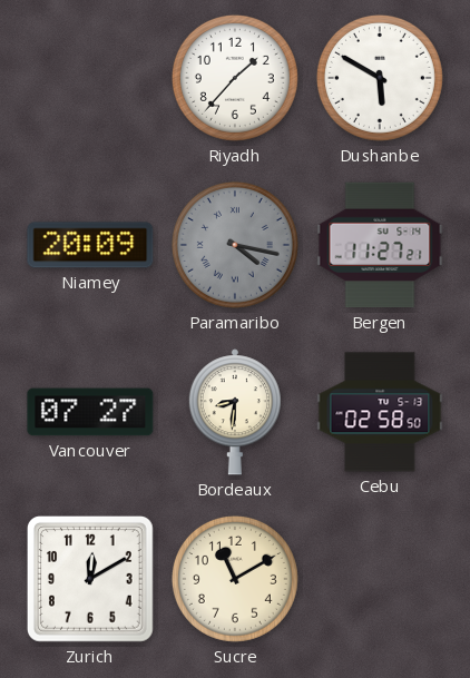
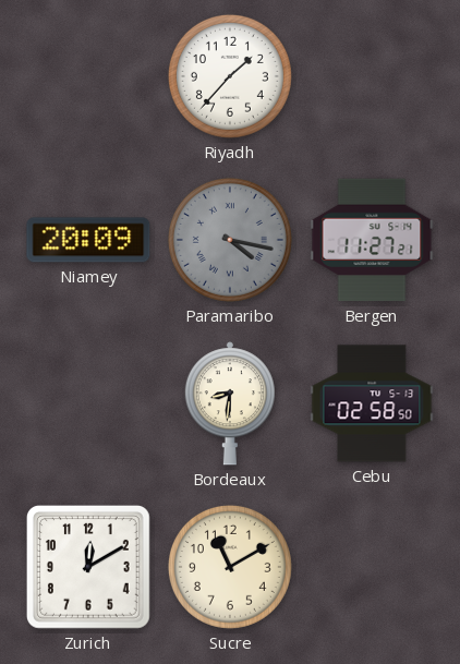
Dushanbe: 5:50 -> none (380, 78)
Vancouver: 07:27 -> none (90, 412)
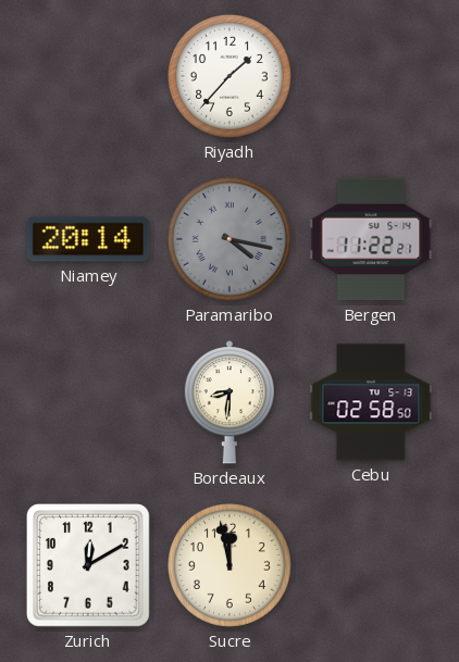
Niamey: 20:09 -> 20:14 (88, 239)
Bergen: 11:27 -> 11:22 (371, 239)
Sucre: 11:10 -> 11:58 (230, 565)
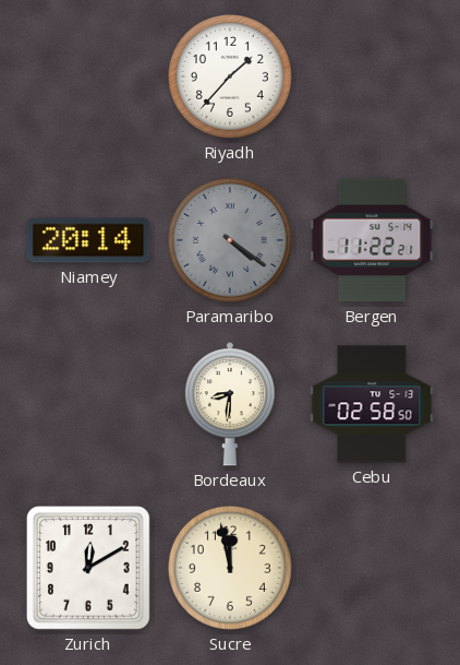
Paramaribo: 4:17 -> 4:21 (230, 240)
